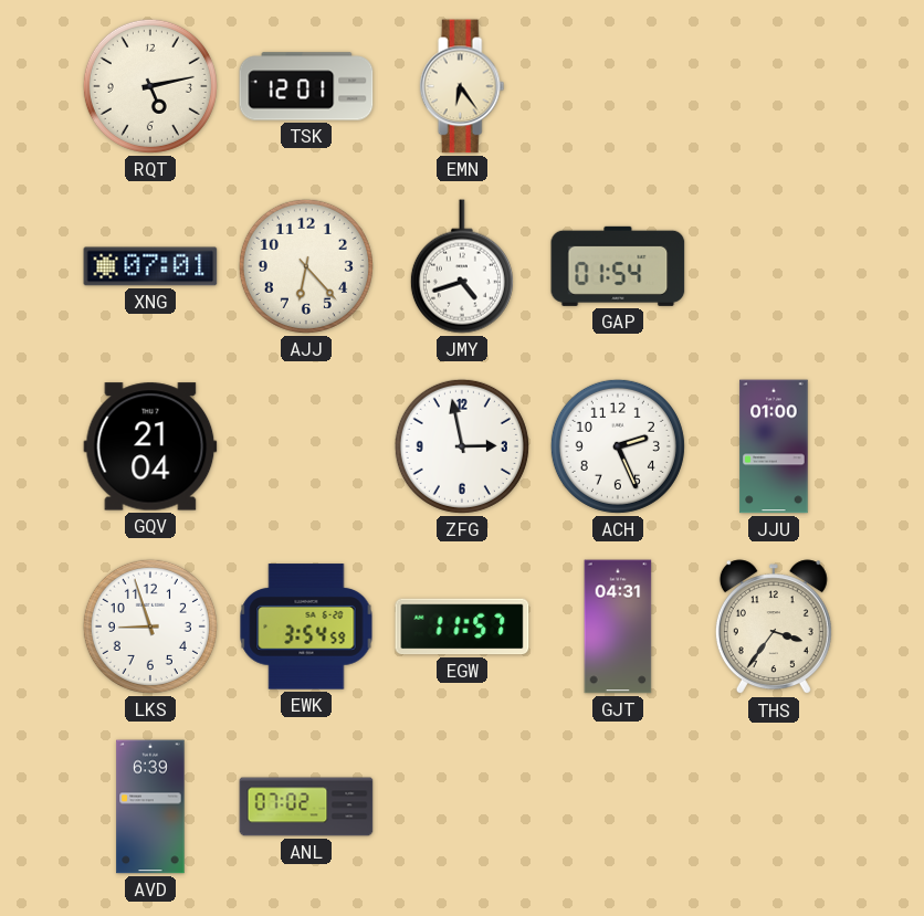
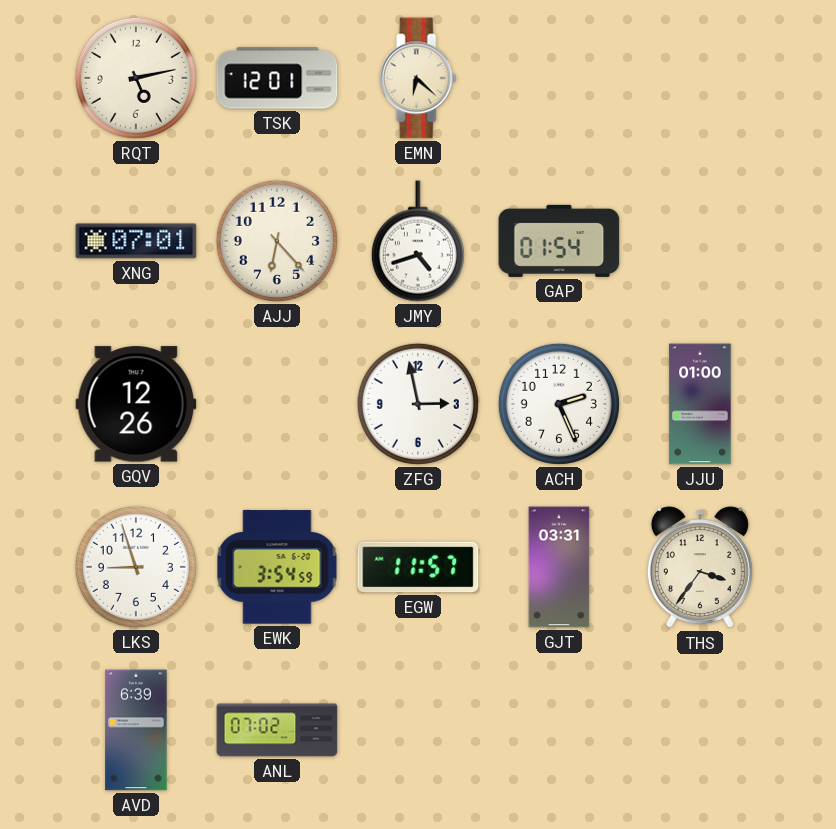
EMN: 6:24 -> 6:22 (418, 78)
GQV: 21:04 -> 12:26 (136, 404)
GJT: 04:31 -> 03:31 (559, 567)
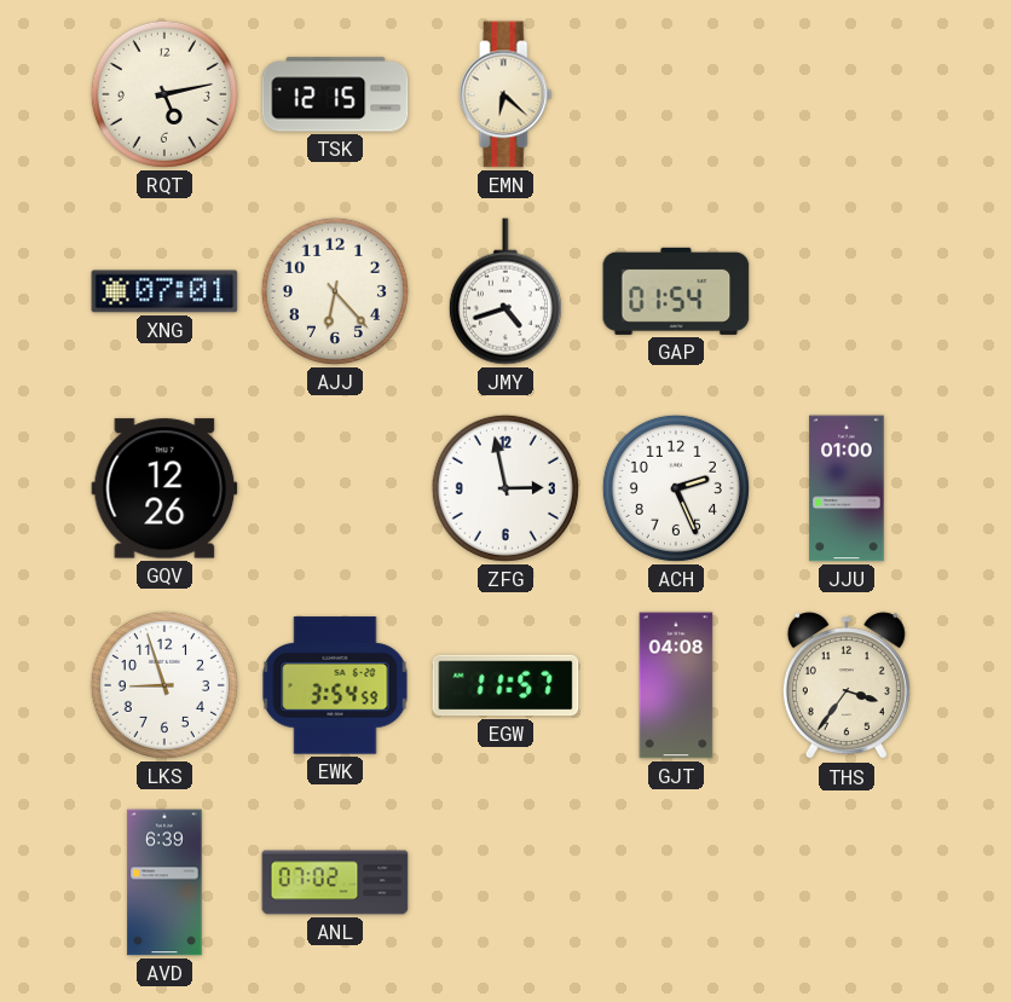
TSK: 12:01 -> 12:15 (335, 94)
GJT: 03:31 -> 04:08 (676, 685)
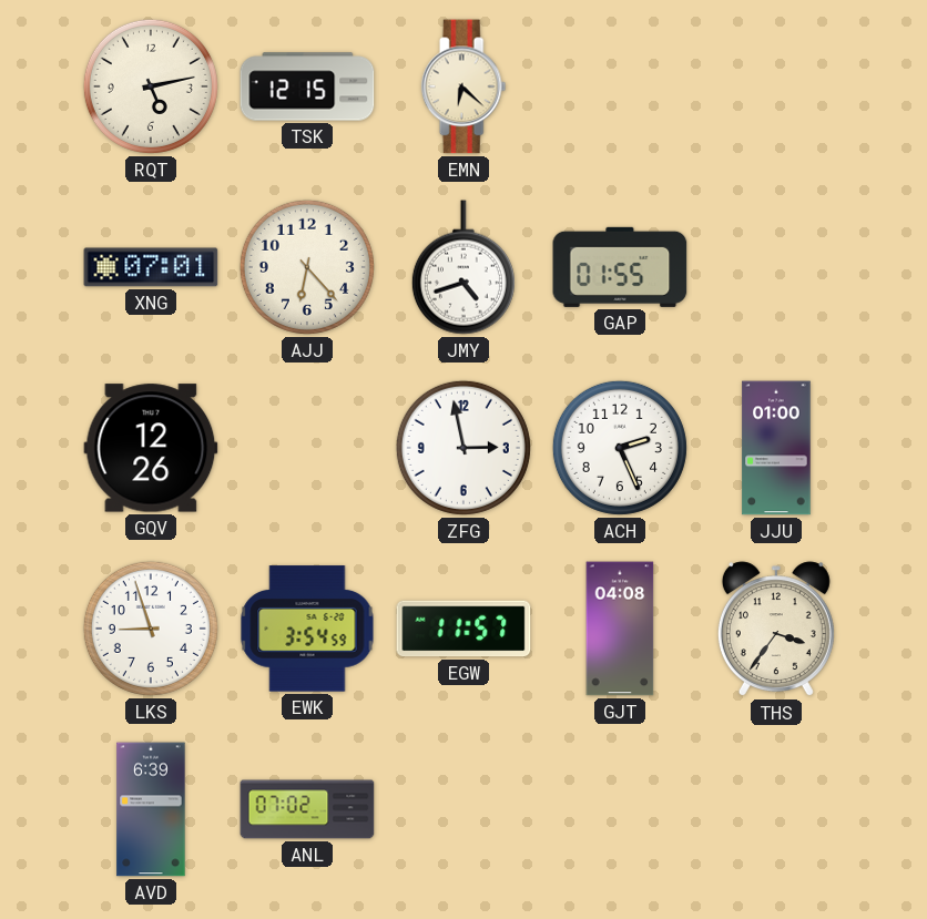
GAP: 01:54 -> 01:55 (620, 267)
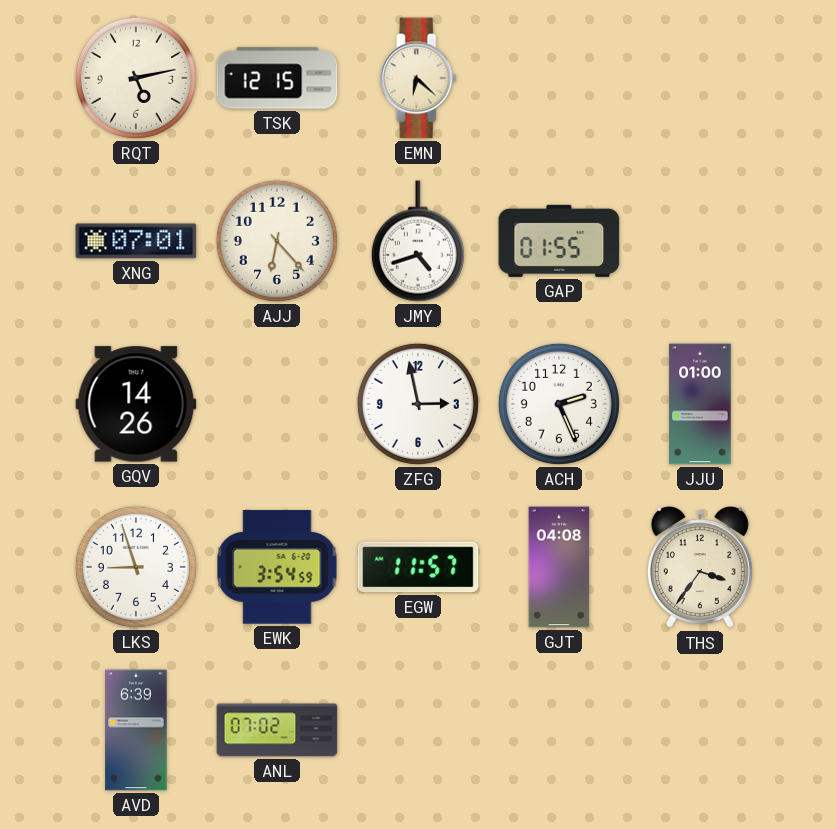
GQV: 12:26 -> 14:26 (136, 404)
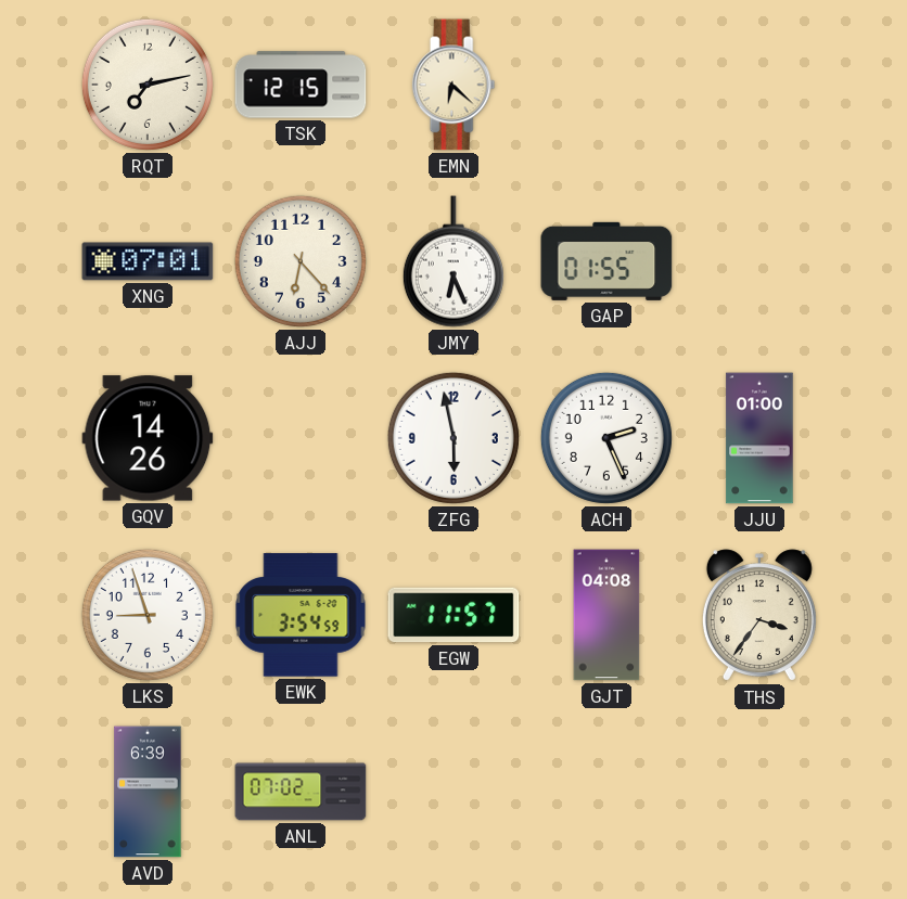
RQT: 5:13 -> 7:13 (148, 85)
JMY: 4:42 -> 6:26 (453, 261)
ZFG: 2:58 -> 5:58 (453, 438)
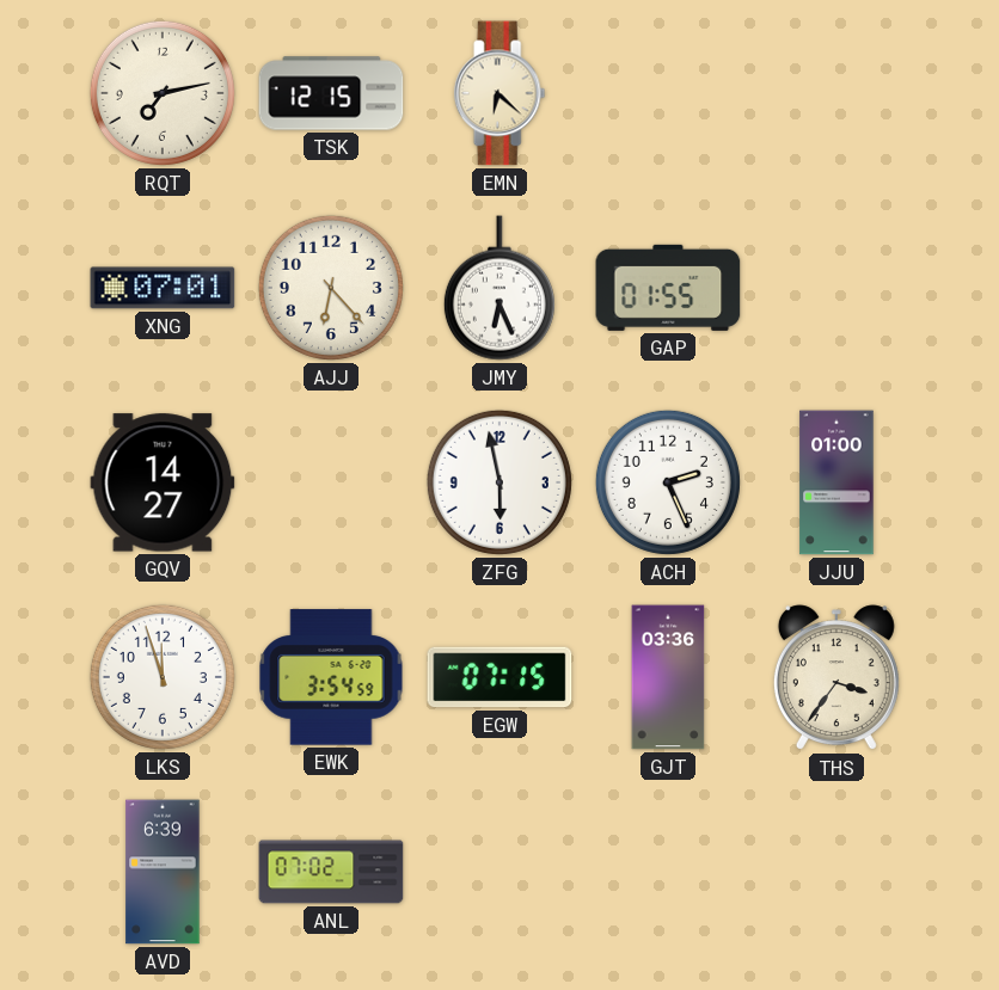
GQV: 14:26 -> 14:27 (163, 482)
LKS: 8:57 -> 11:57 (163, 677)
EGW: 11:57 -> 07:15 (499, 677)
GJT: 04:08 -> 03:36 (668, 677)
